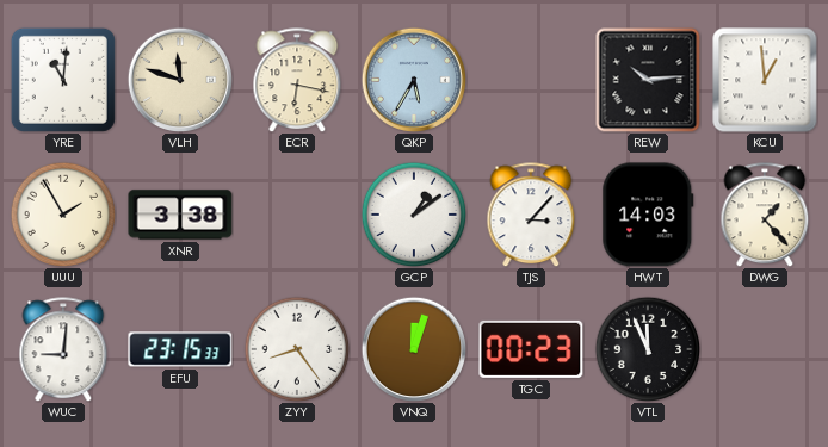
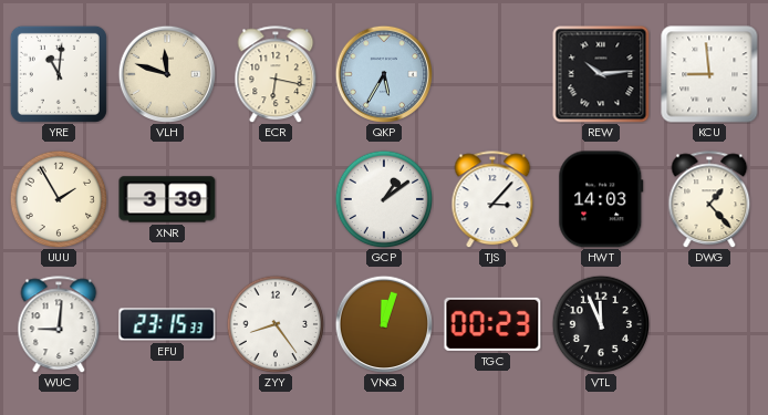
KCU: 12:59 -> 8:59 (709, 74)
XNR: 3:38 -> 3:39 (167, 199)
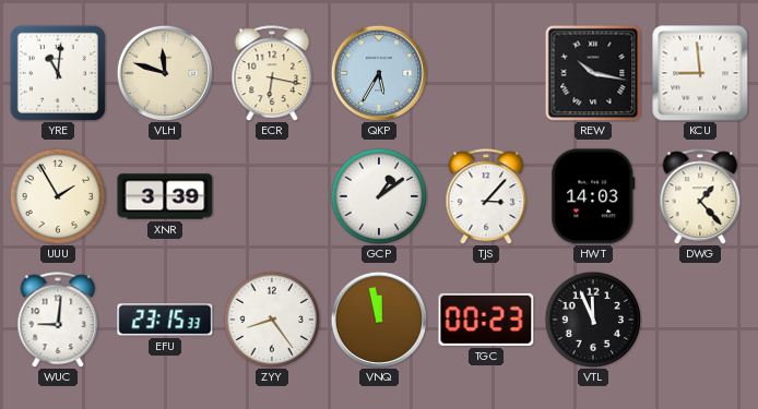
REW: 10:14 -> 10:17 (593, 73)
VNQ: 12:03 -> 11:58 (378, 318)
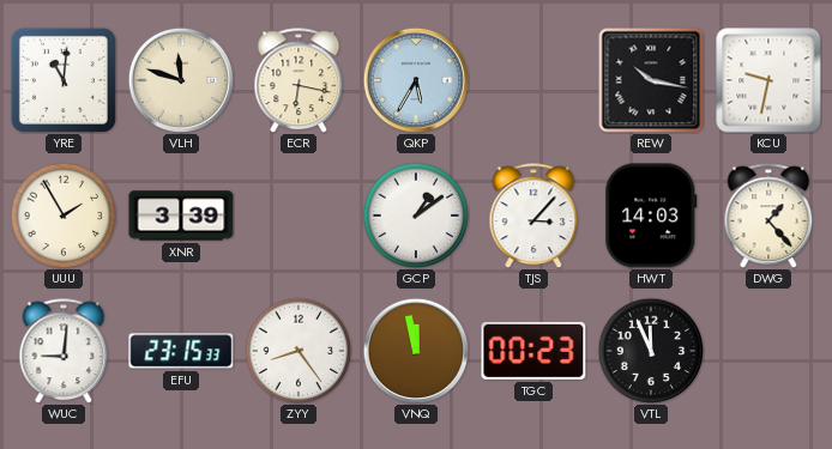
KCU: 8:59 -> 9:32 (768, 80)
